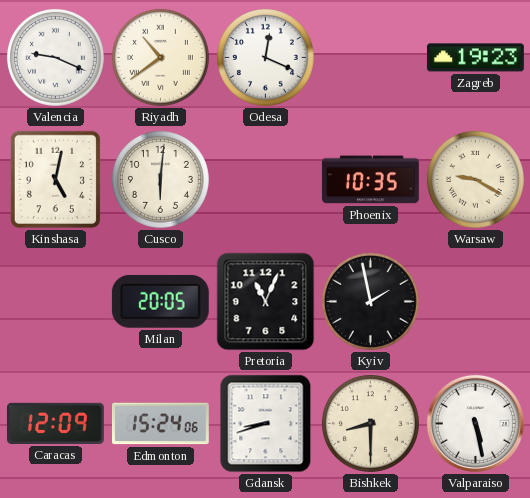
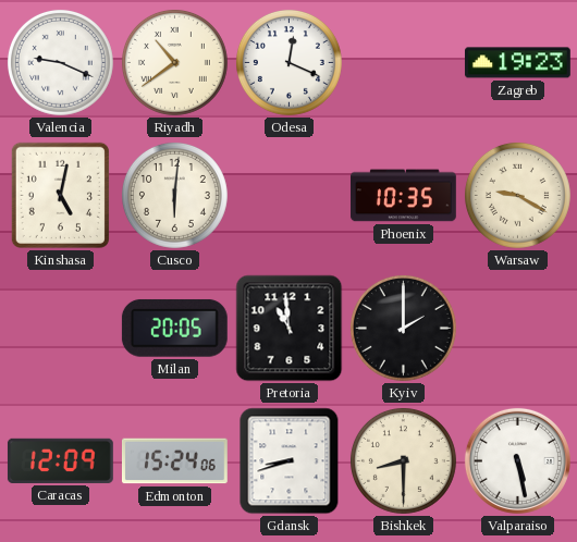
Pretoria: 11:04 -> 10:59 (290, 329)
Kyiv: 1:58 -> 2:00 (403, 328)
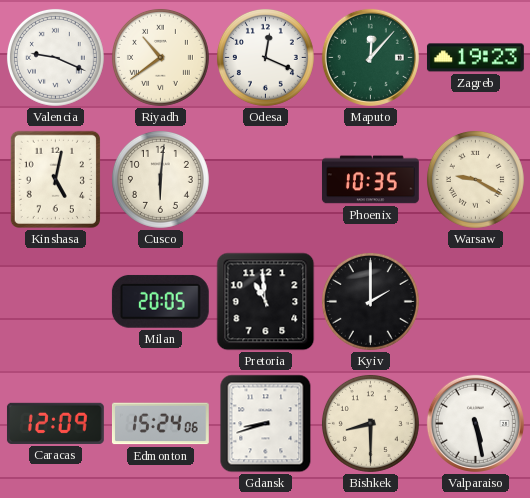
Maputo: none -> 12:07 (370, 57)
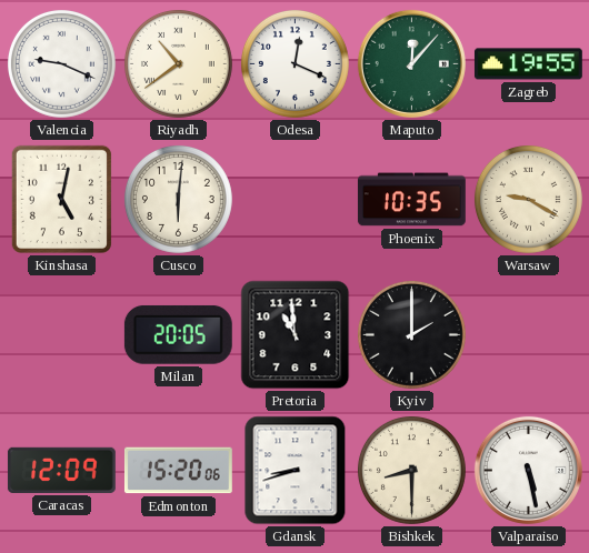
Zagreb: 19:23 -> 19:55 (528, 64)
Edmonton: 15:24 -> 15:20 (178, 471)
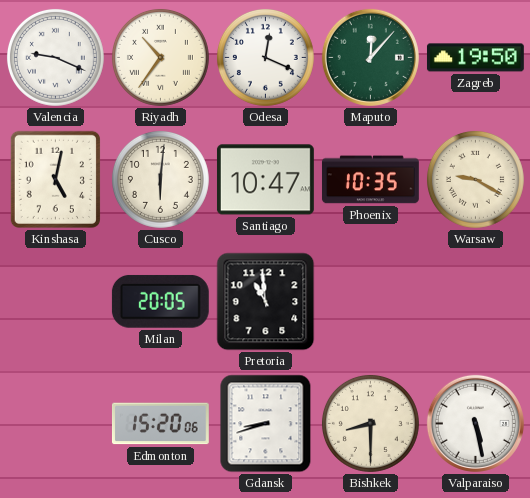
Riyadh: 10:39 -> 10:36 (160, 57)
Zagreb: 19:55 -> 19:50 (475, 58)
Santiago: none -> 10:47 (265, 180)
Kyiv: 2:00 -> none (411, 334)
Caracas: 12:09 -> none (61, 470)
